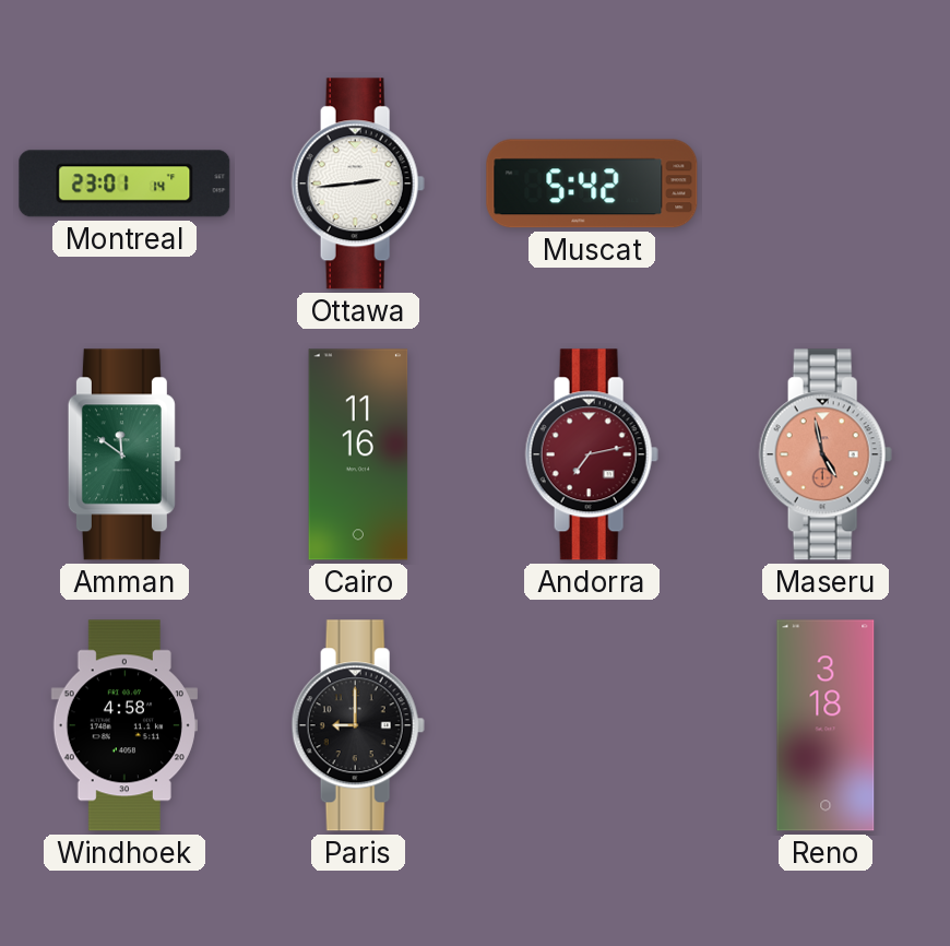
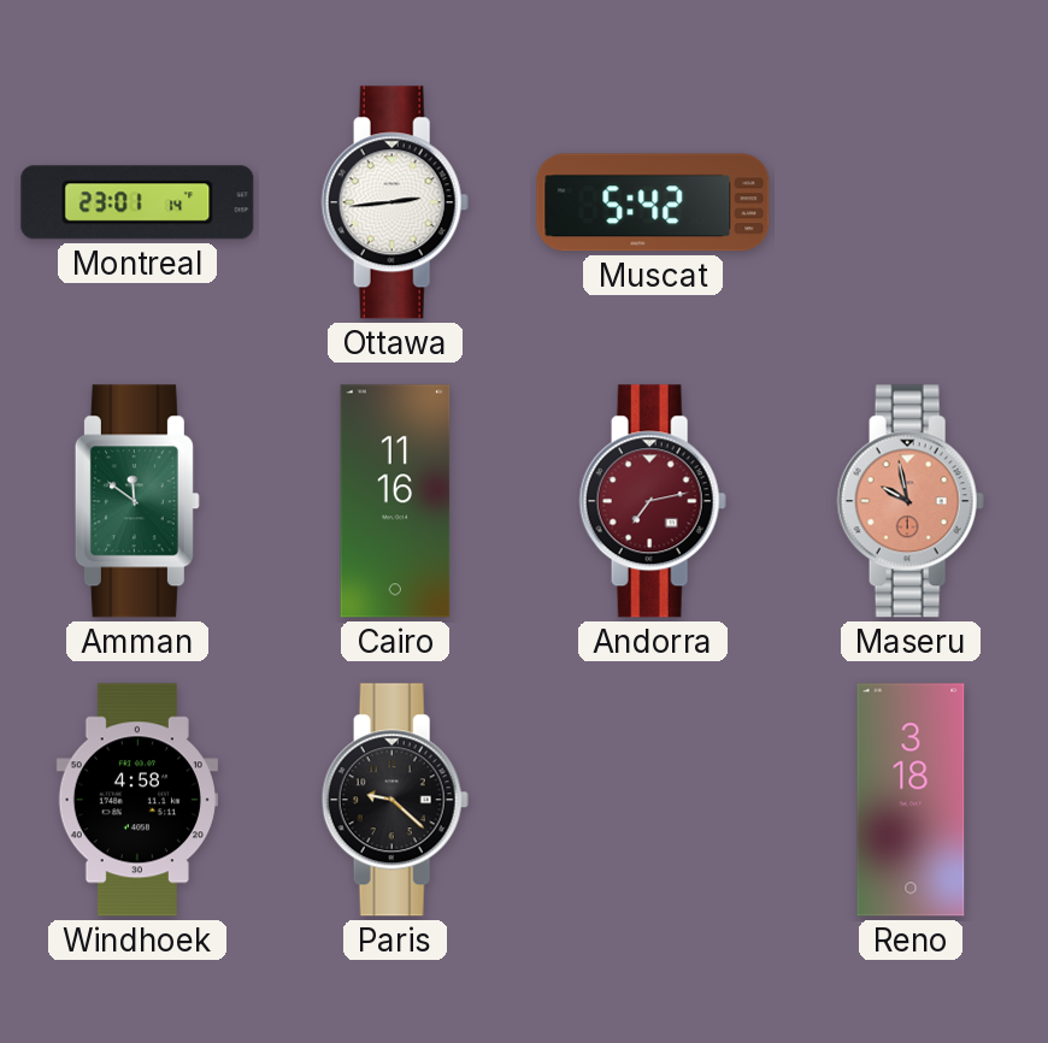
Maseru: 4:58 -> 9:58 (911, 501)
Paris: 9:00 -> 9:22 (395, 800)
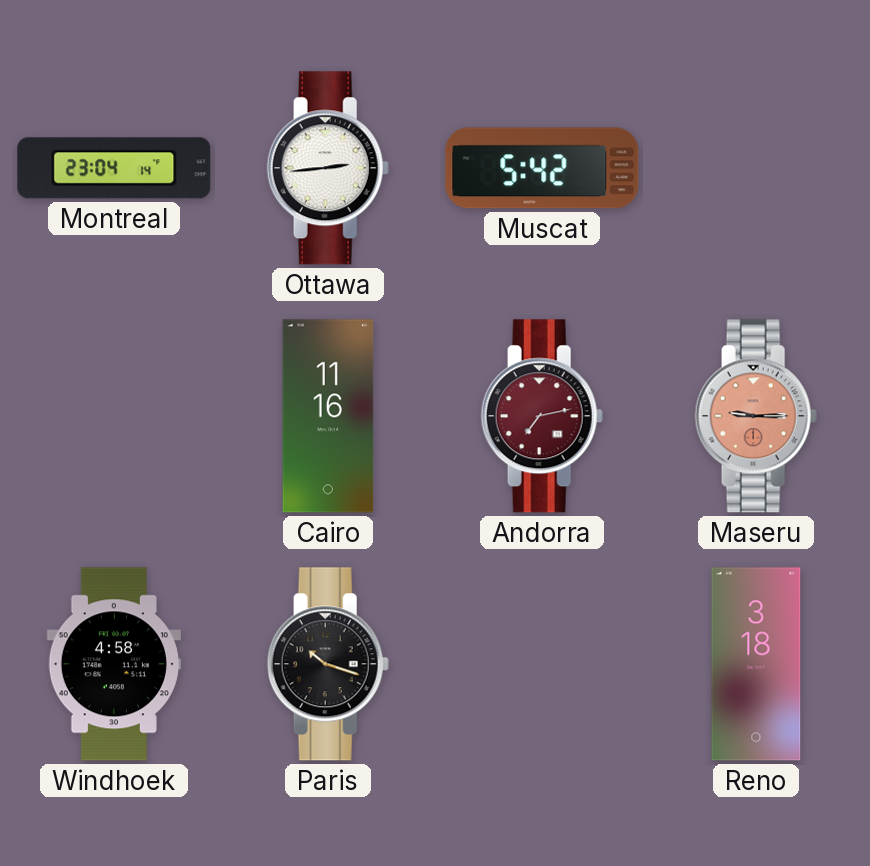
Montreal: 23:01 -> 23:04 (114, 168)
Amman: 11:51 -> none (137, 501)
Maseru: 9:58 -> 9:15 (756, 416)
Paris: 9:22 -> 10:18 (328, 664)
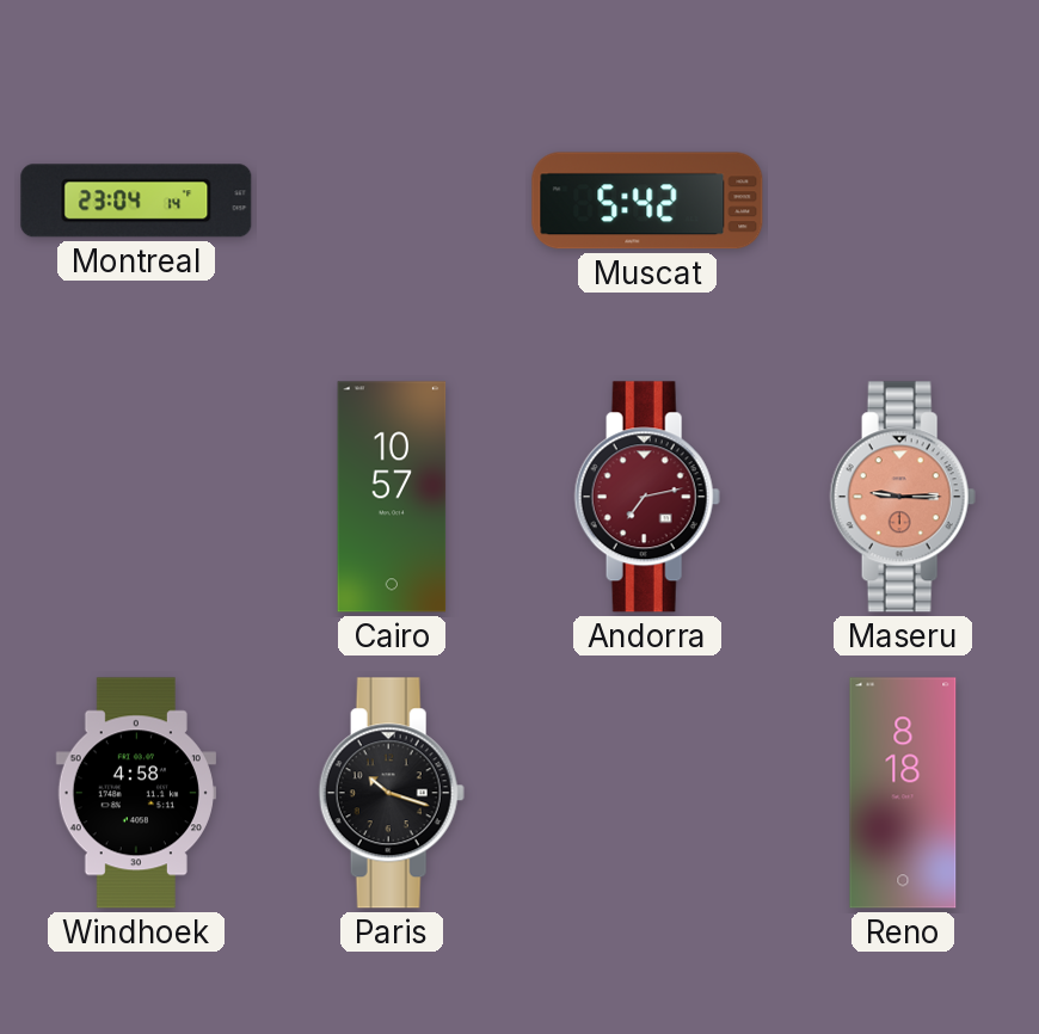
Ottawa: 2:44 -> none (328, 168)
Cairo: 11:16 -> 10:57 (392, 497)
Reno: 3:18 -> 8:18 (903, 793)
